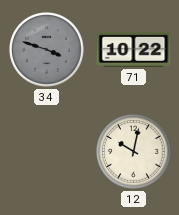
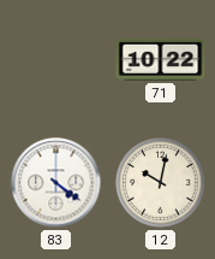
34: 3:48 -> none (47, 50)
83: none -> 4:21 (56, 183)
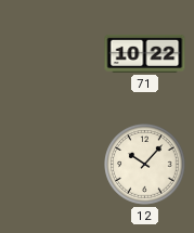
83: 4:21 -> none (56, 183)
12: 10:02 -> 10:07 (145, 165)
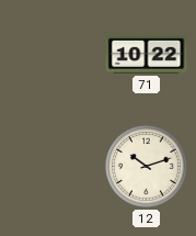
12: 10:07 -> 10:12 (147, 167)
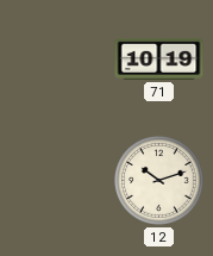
71: 10:22 -> 10:19 (159, 58)
